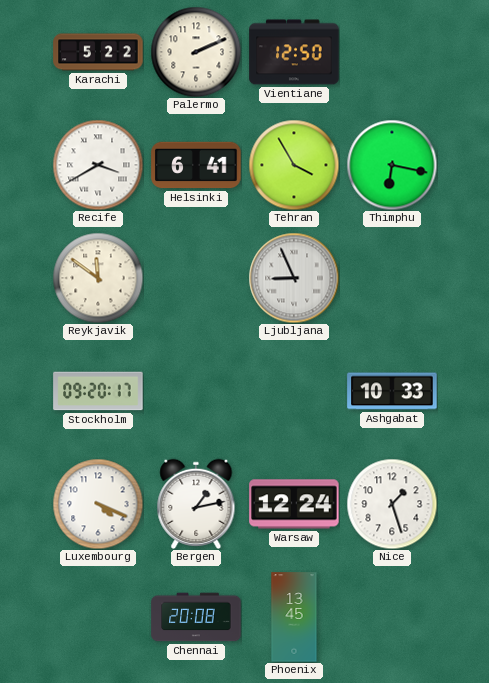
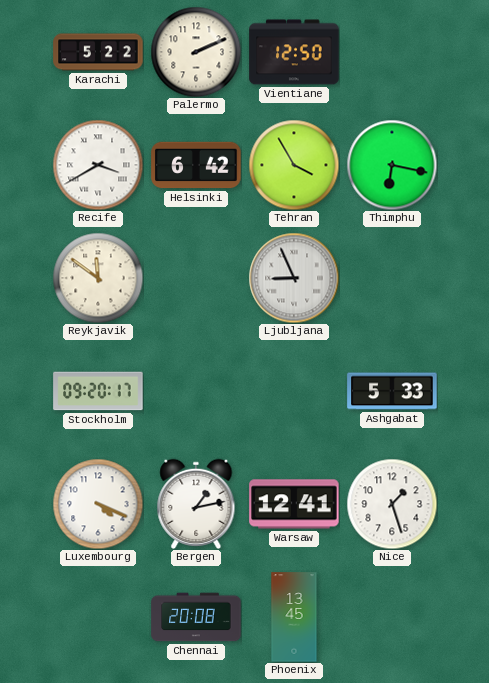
Helsinki: 6:41 -> 6:42 (196, 165)
Ashgabat: 10:33 -> 5:33 (392, 391)
Warsaw: 12:24 -> 12:41 (294, 504)
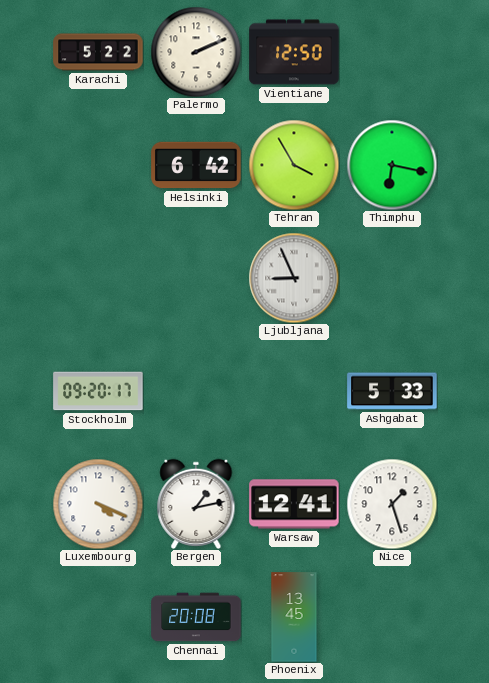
Recife: 3:40 -> none (98, 165)
Reykjavik: 11:51 -> none (98, 278)
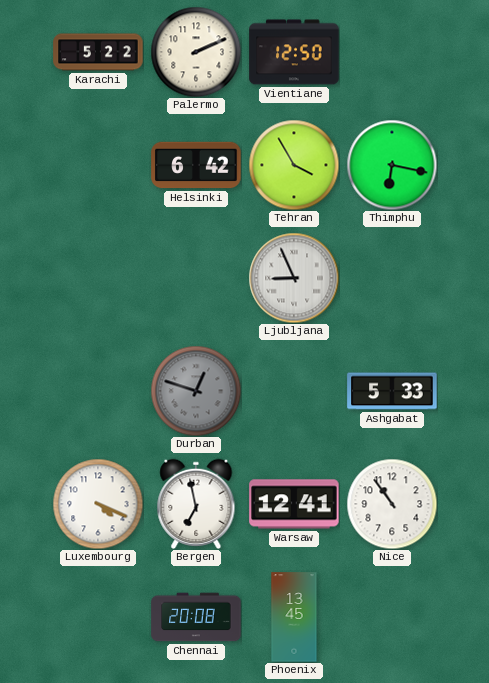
Stockholm: 09:20 -> none (98, 391)
Durban: none -> 12:48 (196, 391)
Bergen: 1:13 -> 6:58 (196, 504)
Nice: 1:27 -> 10:54 (392, 504)
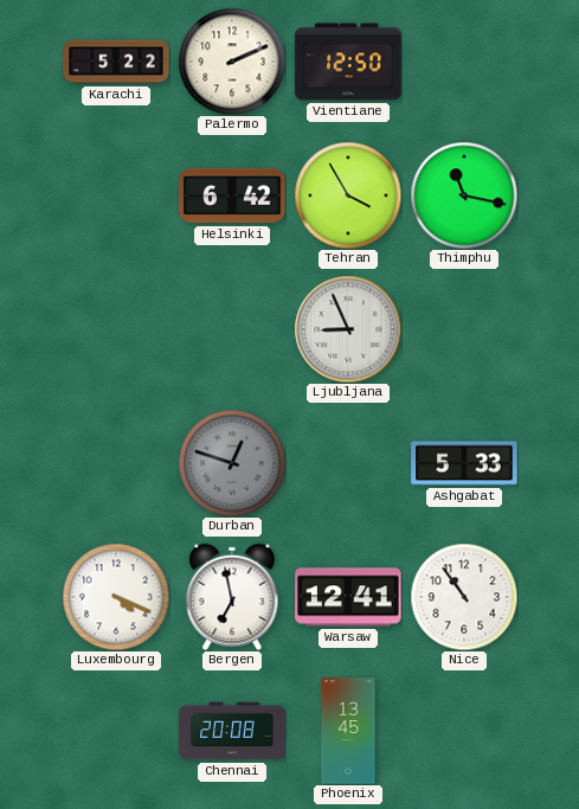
Thimphu: 6:17 -> 11:17 (464, 195)
